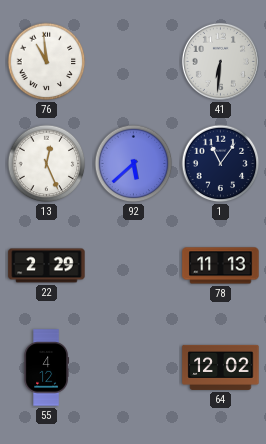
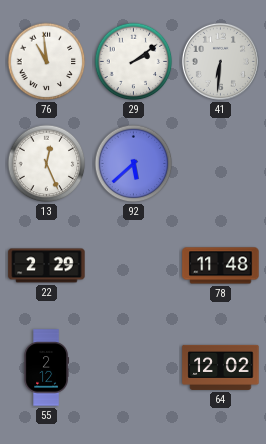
29: none -> 2:09 (134, 62)
1: 11:06 -> none (221, 164)
78: 11:13 -> 11:48 (221, 266)
55: 4:12 -> 2:12 (46, 368)
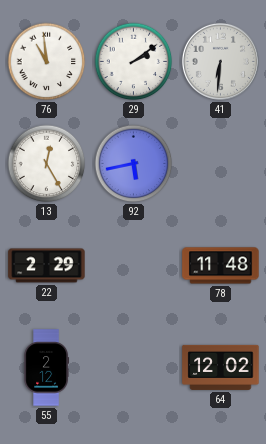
13: 12:26 -> 12:25 (47, 164)
92: 5:38 -> 5:43 (134, 164)
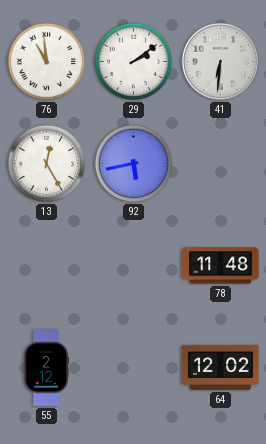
22: 2:29 -> none (47, 266)
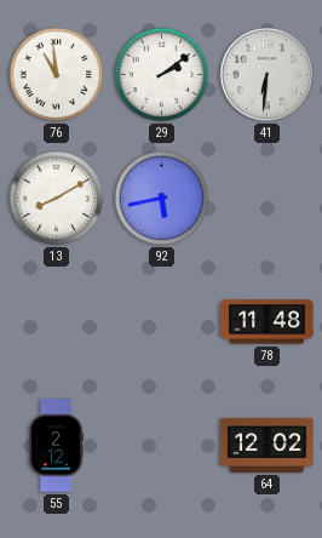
13: 12:25 -> 8:10 (57, 199)
